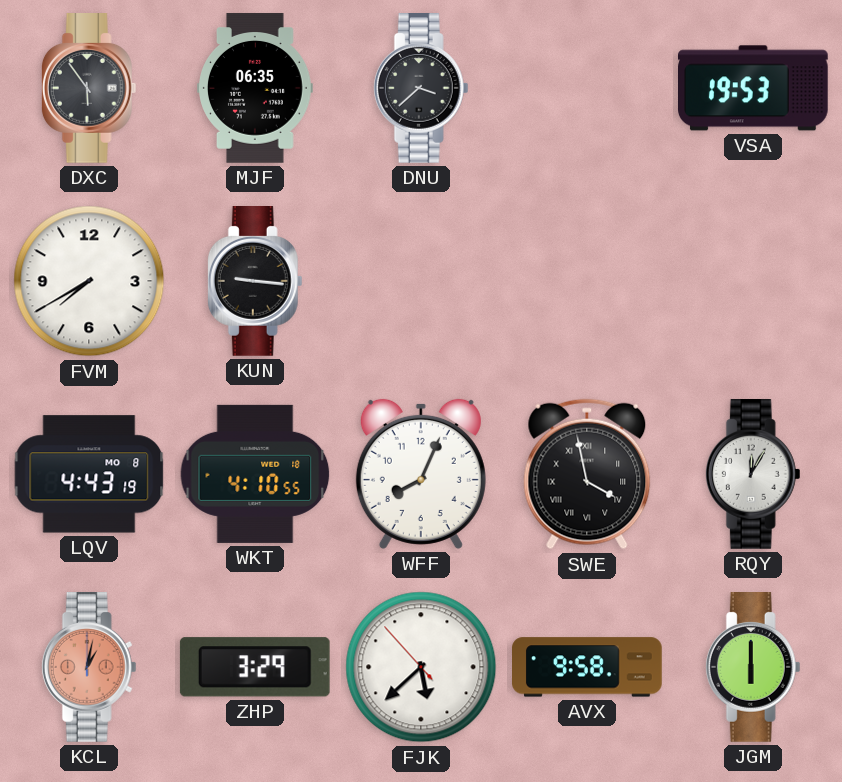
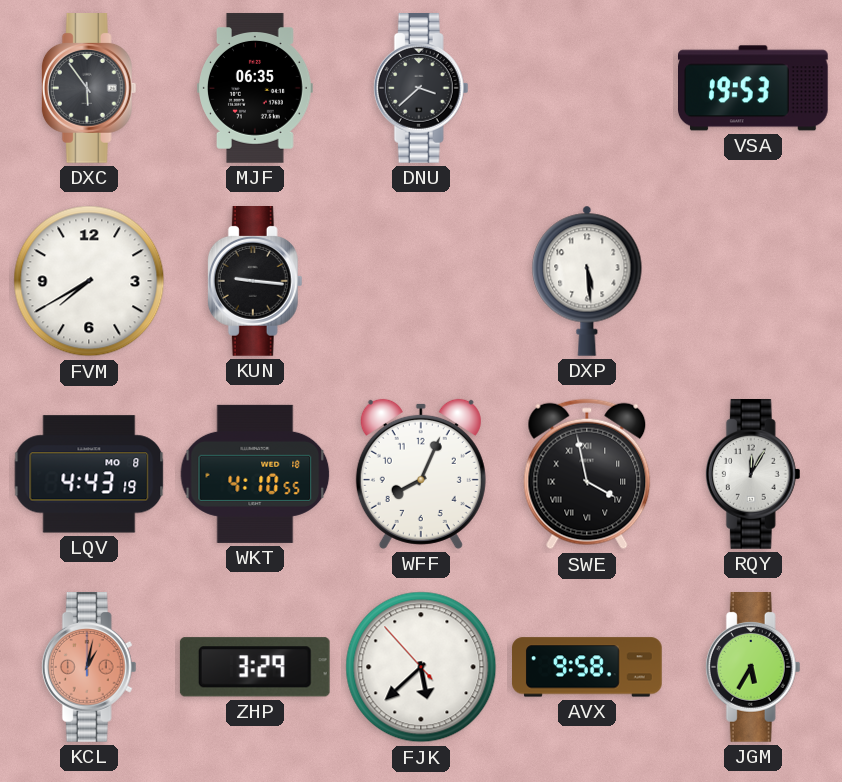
DXP: none -> 5:29 (587, 281)
JGM: 6:00 -> 5:35 (753, 668)
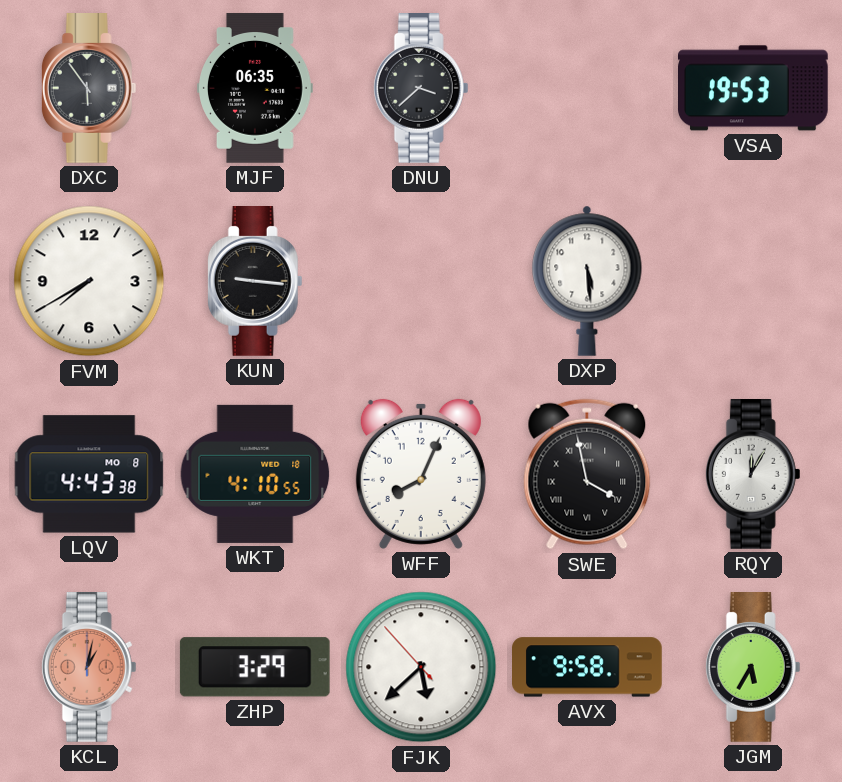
LQV: 4:43:19 -> 4:43:38 (89, 474)
